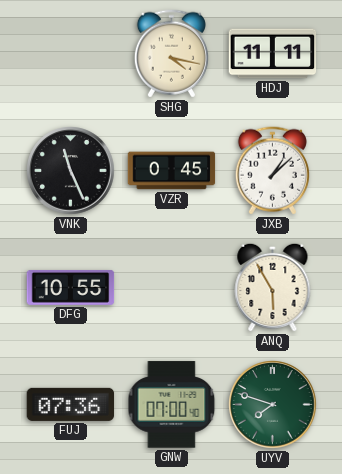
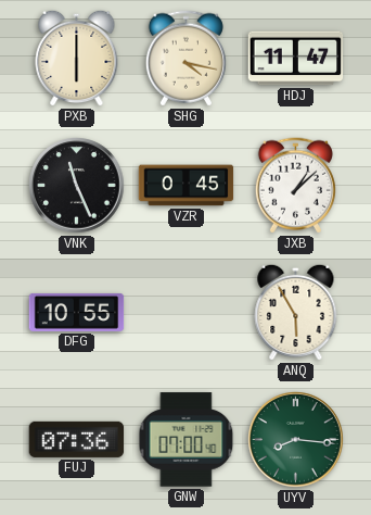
PXB: none -> 6:00 (77, 58)
HDJ: 11:11 -> 11:47 (296, 59)
UYV: 7:48 -> 8:16 (296, 440)
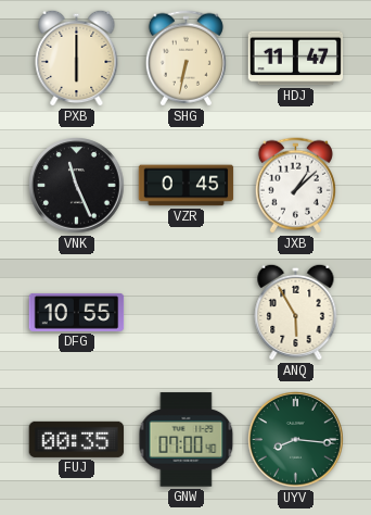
SHG: 4:17 -> 6:32 (185, 59)
FUJ: 07:36 -> 00:35 (77, 439)
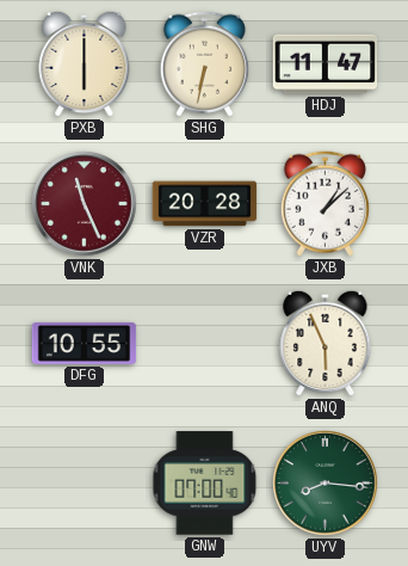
VNK dial: black -> burgundy (85, 204)
VZR: 0:45 -> 20:28 (205, 204)
ANQ: 5:55 -> 5:56 (326, 343)
FUJ: 00:35 -> none (77, 439)
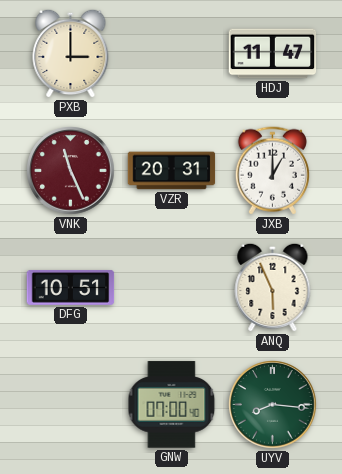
PXB: 6:00 -> 3:00 (71, 53)
SHG: 6:32 -> none (204, 64)
VZR: 20:28 -> 20:31 (172, 171)
JXB: 1:08 -> 1:00 (272, 171)
DFG: 10:55 -> 10:51 (71, 287)
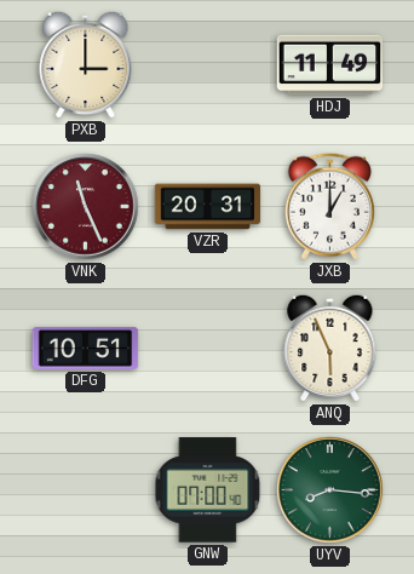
HDJ: 11:47 -> 11:49 (330, 65)
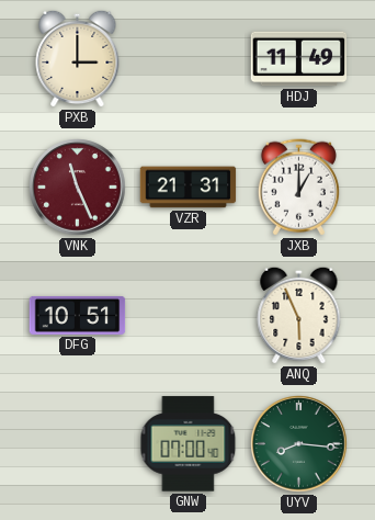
VZR: 20:31 -> 21:31 (189, 188)
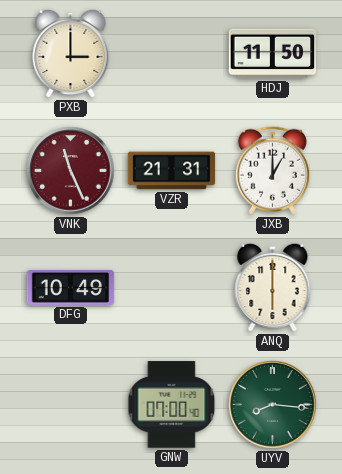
HDJ: 11:49 -> 11:50 (273, 54)
DFG: 10:51 -> 10:49 (71, 287)
ANQ: 5:56 -> 6:00 (273, 287)
